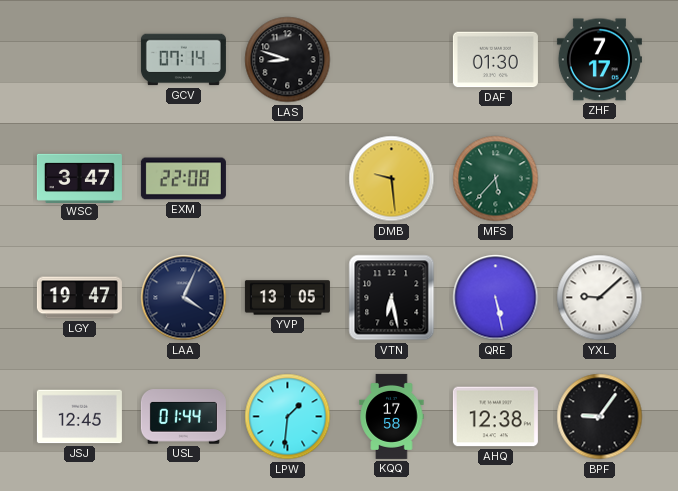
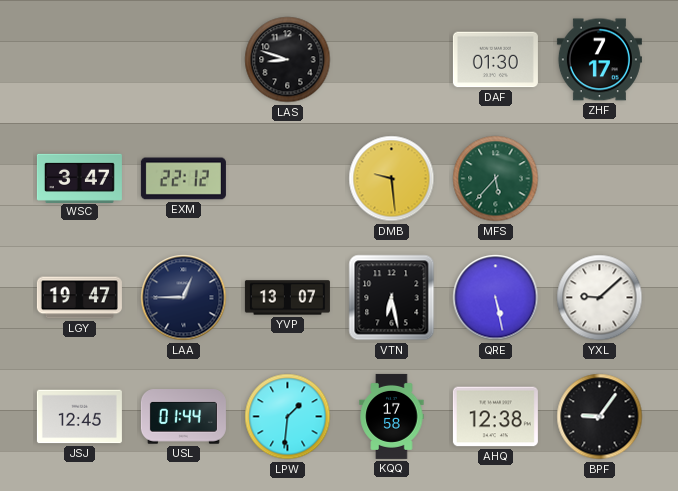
GCV: 07:14 -> none (183, 60)
EXM: 22:08 -> 22:12 (183, 179)
LAA: 4:04 -> 12:45 (184, 298)
YVP: 13:05 -> 13:07 (287, 298)
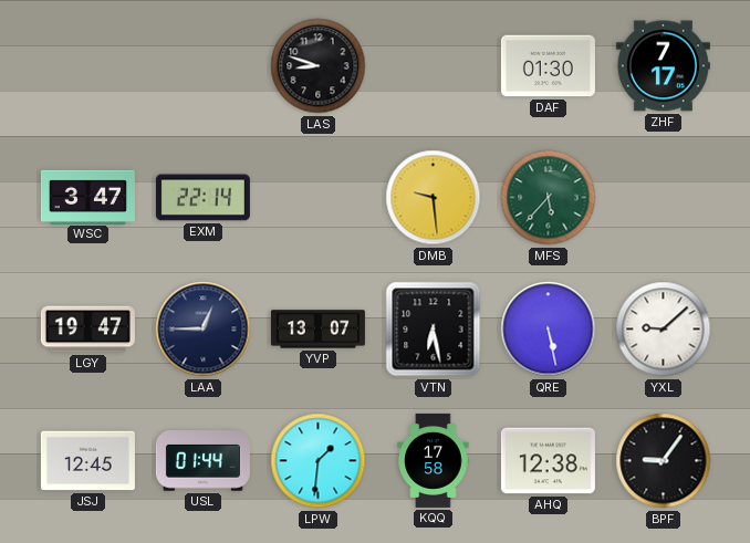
EXM: 22:12 -> 22:14 (202, 198)
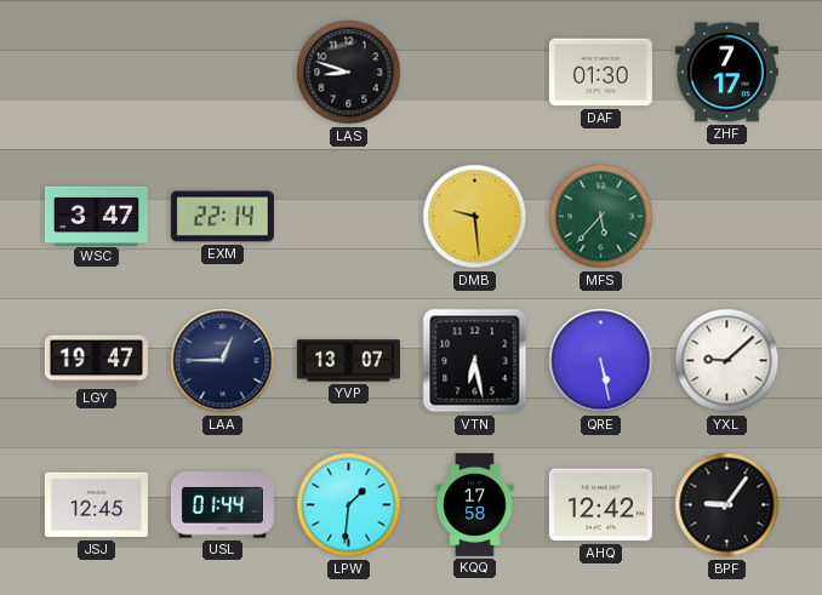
AHQ: 12:38 -> 12:42 (600, 505)
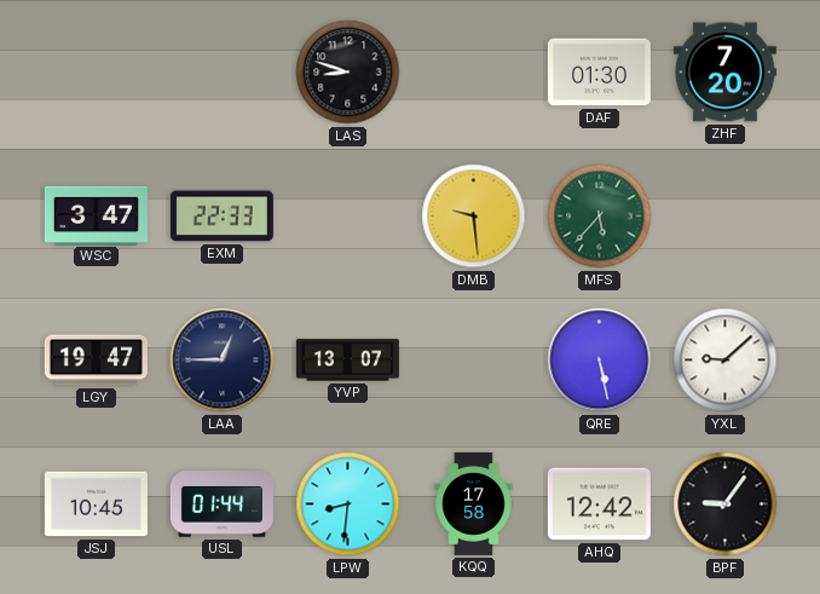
ZHF: 7:17 -> 7:20 (724, 73)
EXM: 22:14 -> 22:33 (221, 217)
VTN: 6:28 -> none (475, 361)
JSJ: 12:45 -> 10:45 (96, 504)
LPW: 1:31 -> 8:31 (348, 504)
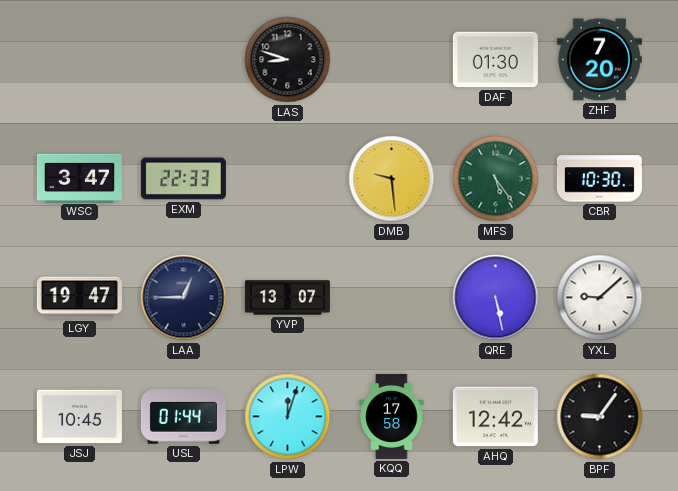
MFS: 5:37 -> 5:24 (496, 179)
CBR: none -> 10:30 (599, 179)
LPW: 8:31 -> 12:03 (288, 417)
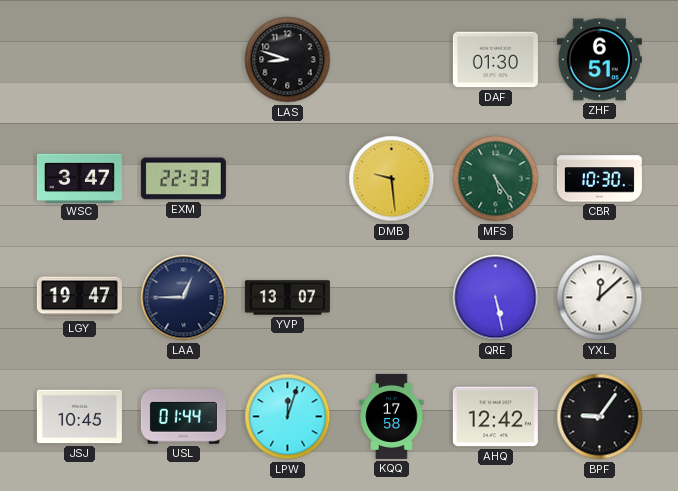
ZHF: 7:20 -> 6:51 (599, 60)
YXL: 9:08 -> 12:08 (600, 298)
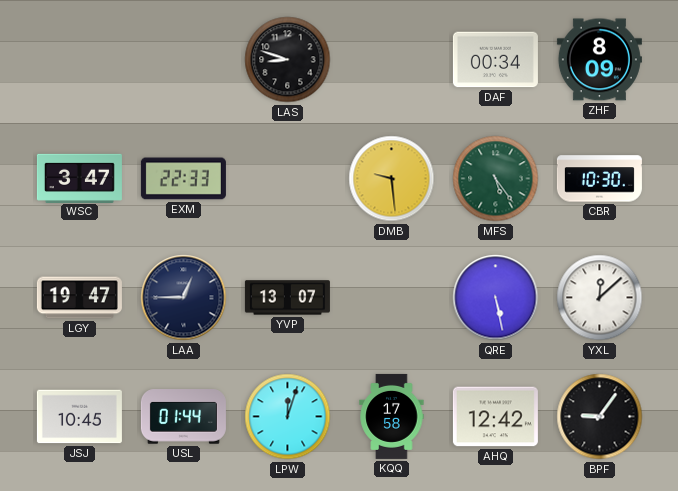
DAF: 01:30 -> 00:34 (495, 60)
ZHF: 6:51 -> 8:09 (599, 60)
